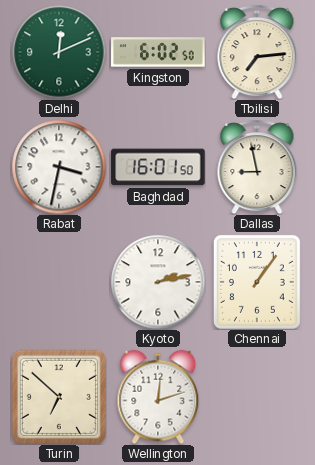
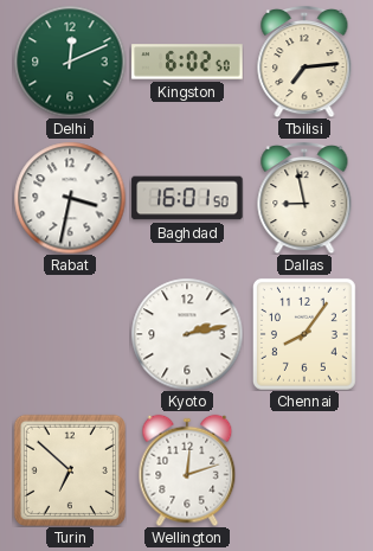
Chennai: 1:06 -> 8:06 (304, 334)
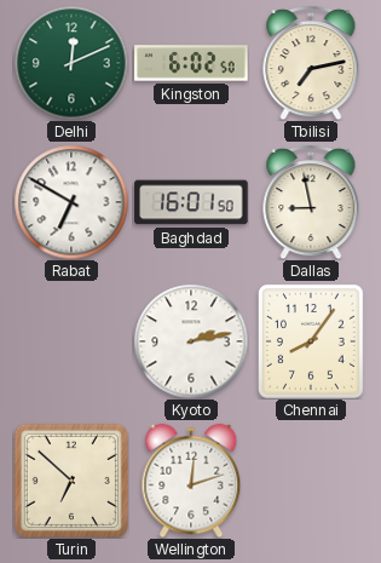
Tbilisi: 7:14 -> 7:13 (311, 63)
Rabat: 3:32 -> 6:50 (71, 202)
